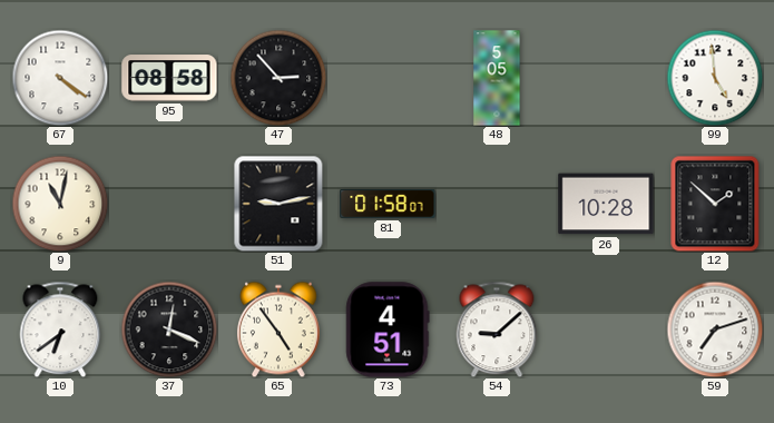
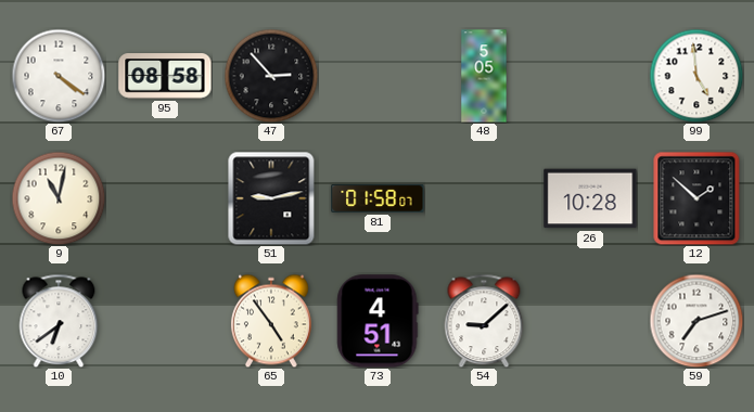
37: 12:19 -> none (169, 329)
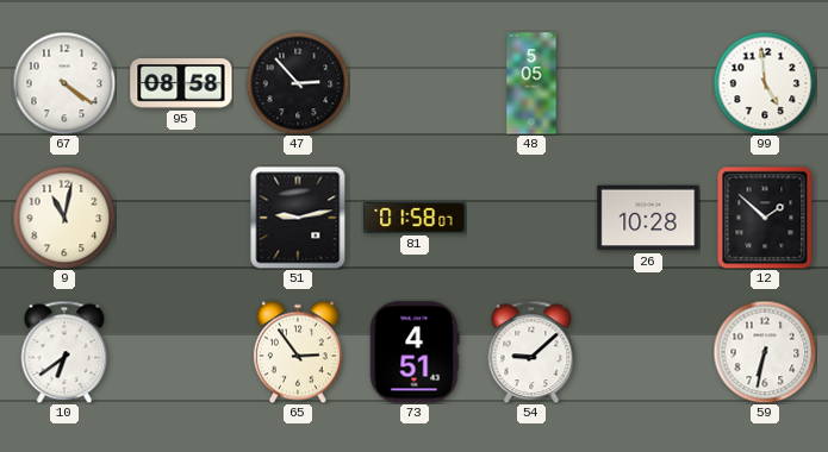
65: 4:54 -> 2:54 (298, 352)
59: 7:12 -> 6:32 (765, 352)
